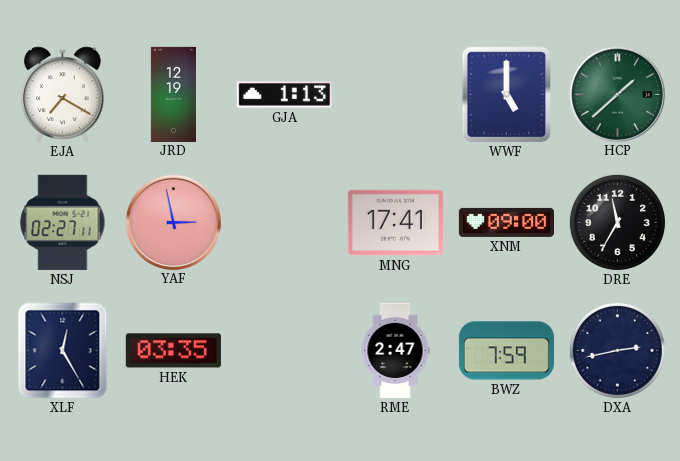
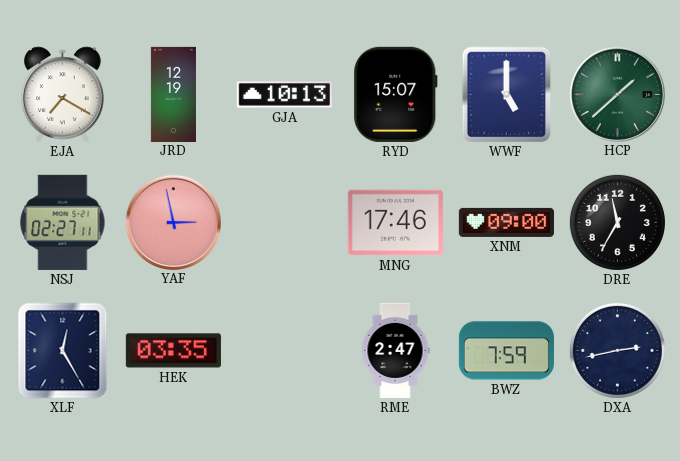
GJA: 1:13 -> 10:13 (284, 95)
RYD: none -> 15:07 (396, 94)
MNG: 17:41 -> 17:46 (395, 223)
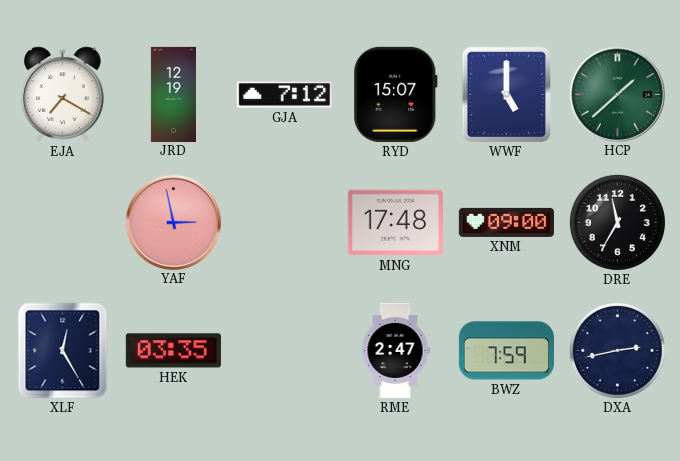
GJA: 10:13 -> 7:12 (284, 95)
NSJ: 02:27 -> none (63, 222)
MNG: 17:46 -> 17:48 (395, 223)
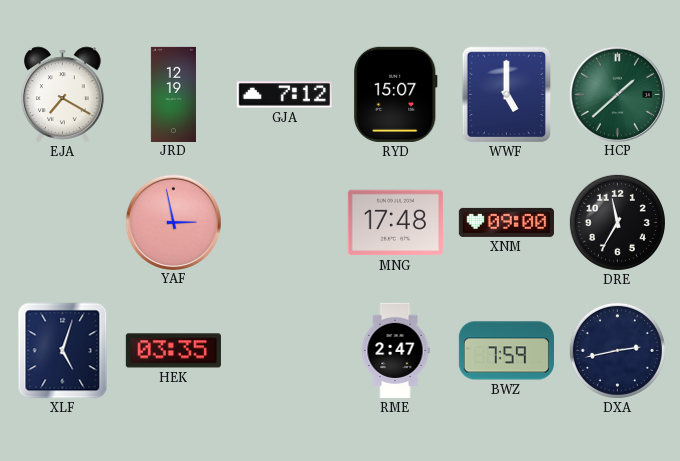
XLF: 12:25 -> 5:03 (63, 351)
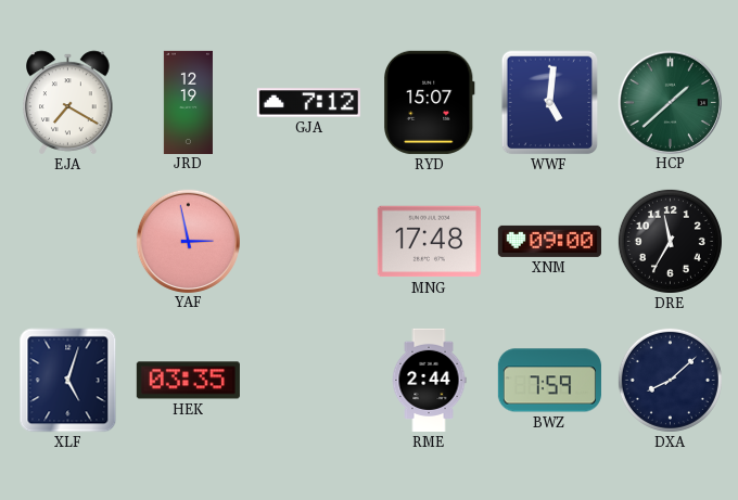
WWF: 5:00 -> 5:01 (550, 103)
RME: 2:47 -> 2:44 (429, 380)
DXA: 2:43 -> 8:08 (670, 380)
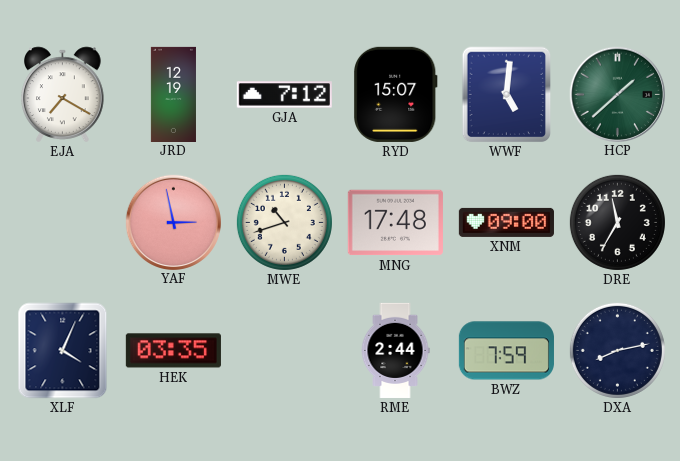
MWE: none -> 10:42 (284, 222)
XLF: 5:03 -> 4:04 (63, 351)
DXA: 8:08 -> 8:13 (617, 350)
